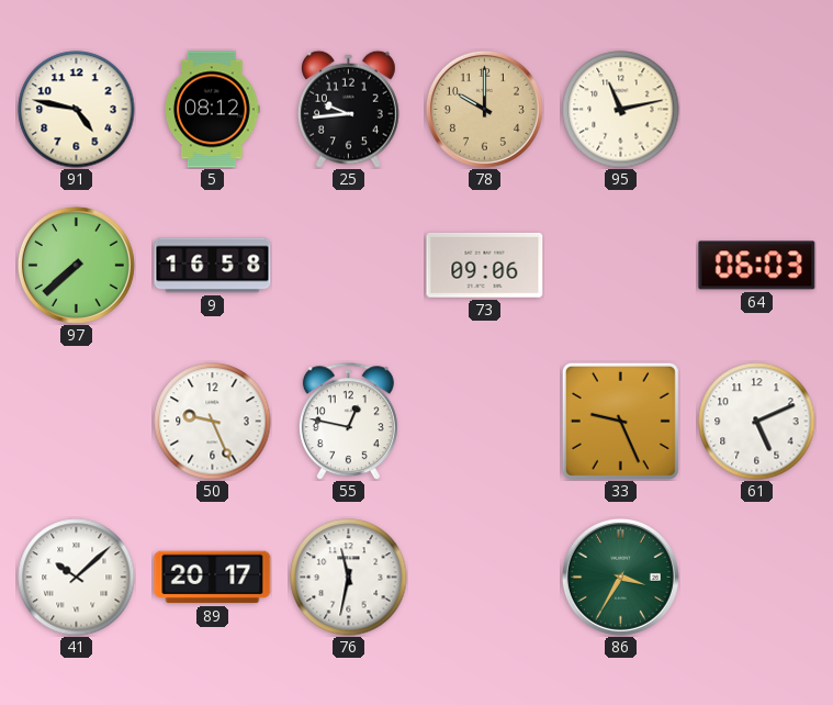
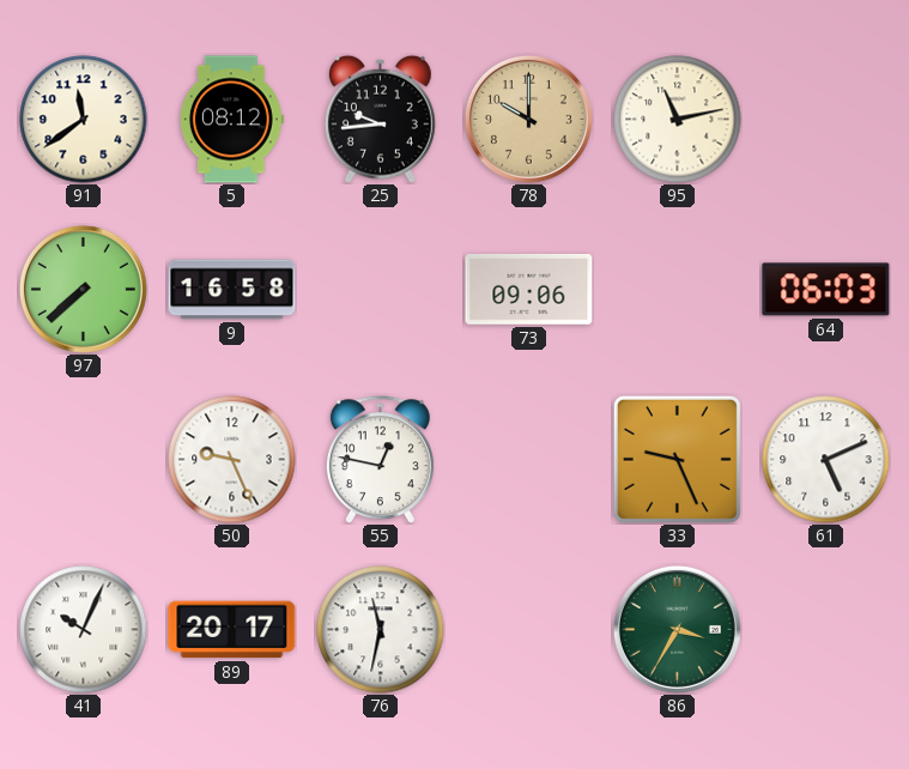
91: 4:47 -> 11:39 (84, 120)
41: 10:08 -> 10:04 (84, 630)
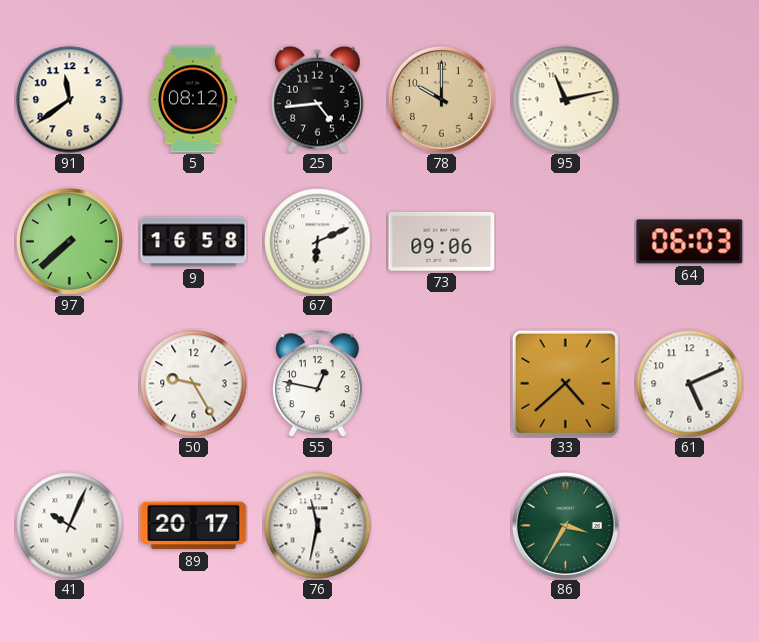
25: 9:44 -> 4:44 (317, 99)
67: none -> 6:11 (318, 242)
50: 9:26 -> 9:25 (194, 384)
33: 9:26 -> 4:38 (565, 383)
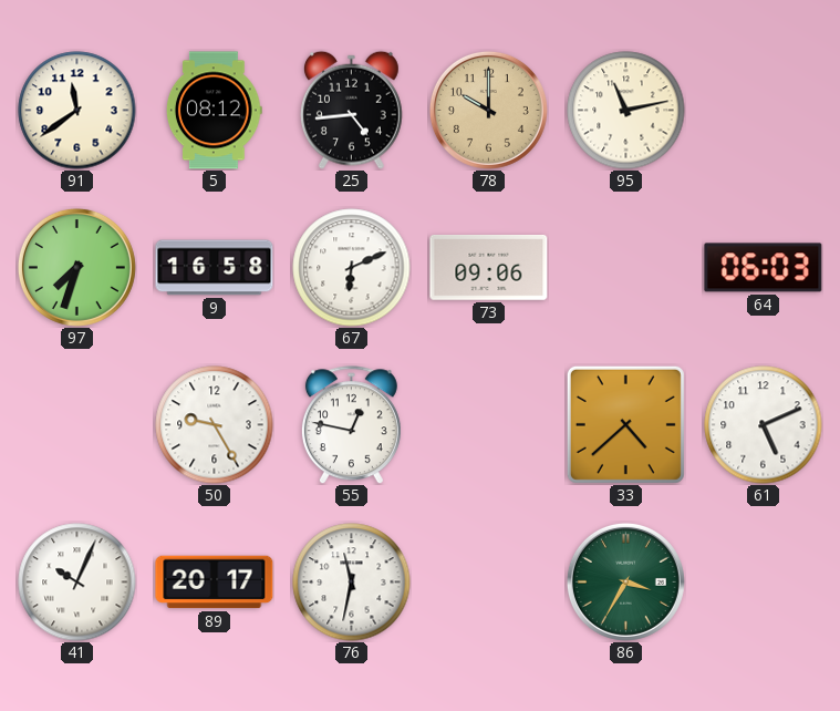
97: 7:38 -> 7:33 (76, 267)
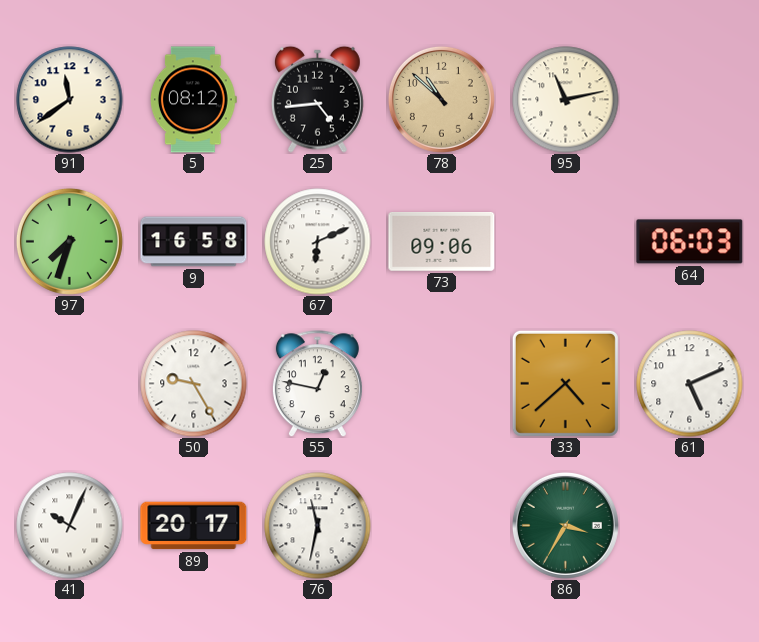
78: 10:00 -> 10:52 (441, 99)
